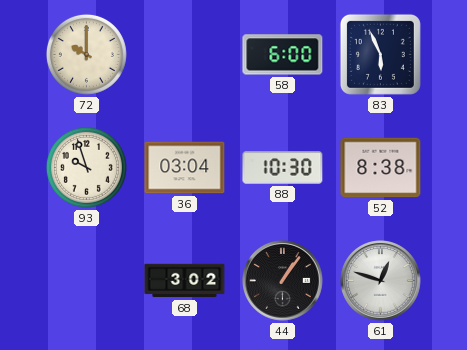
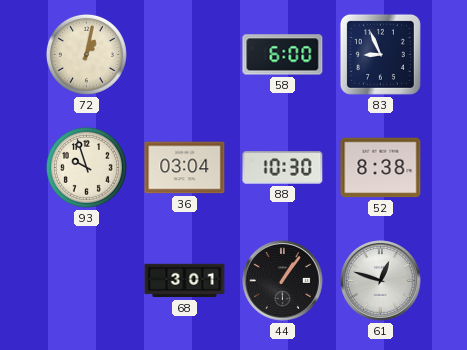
72: 10:00 -> 1:02 (86, 54)
83: 5:56 -> 8:56 (380, 54)
68: 3:02 -> 3:01 (185, 281)
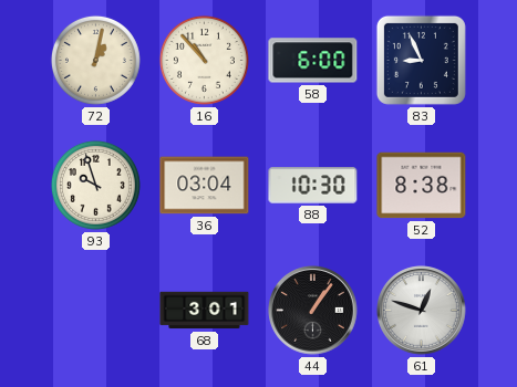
16: none -> 10:53 (204, 60)
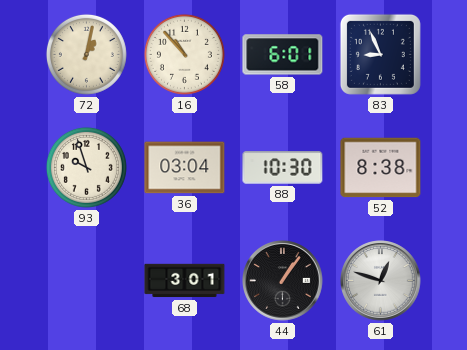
58: 6:00 -> 6:01 (283, 55)
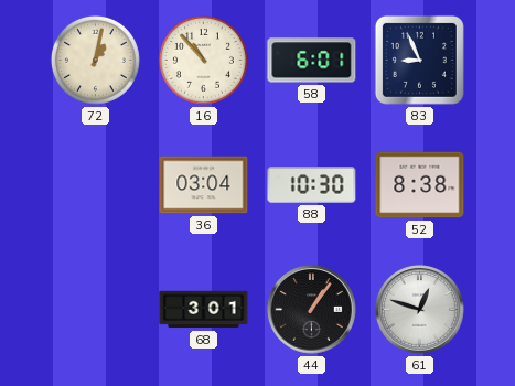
93: 9:57 -> none (86, 167)
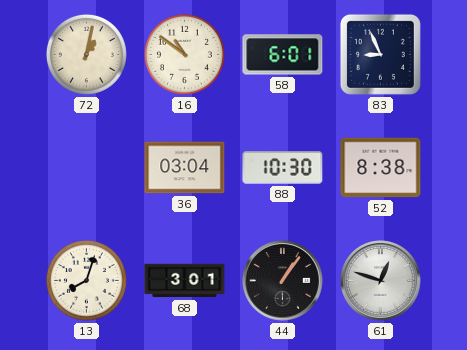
16: 10:53 -> 10:51 (184, 54)
13: none -> 8:03 (86, 280)
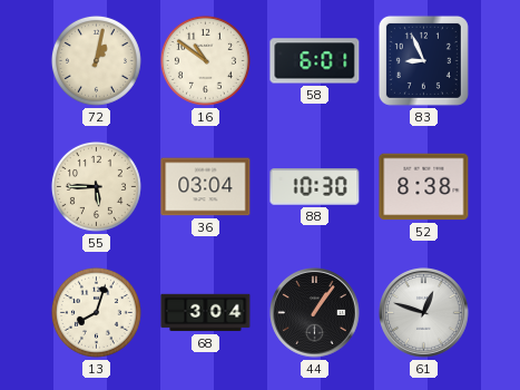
55: none -> 5:45 (96, 186)
68: 3:01 -> 3:04 (206, 313)
